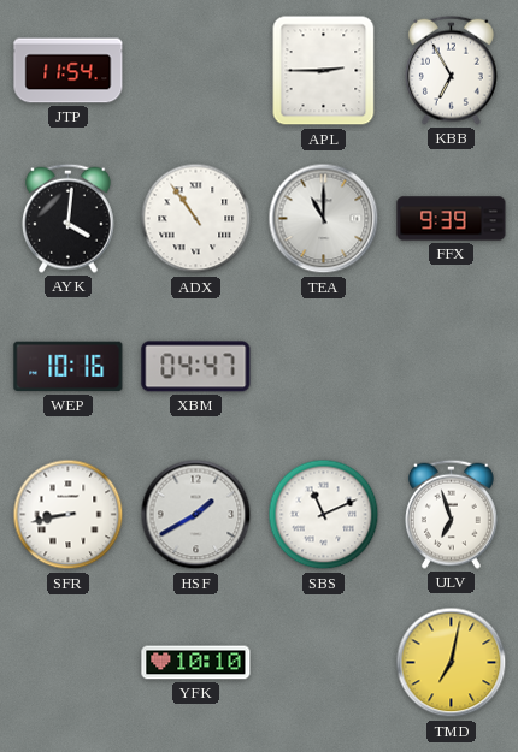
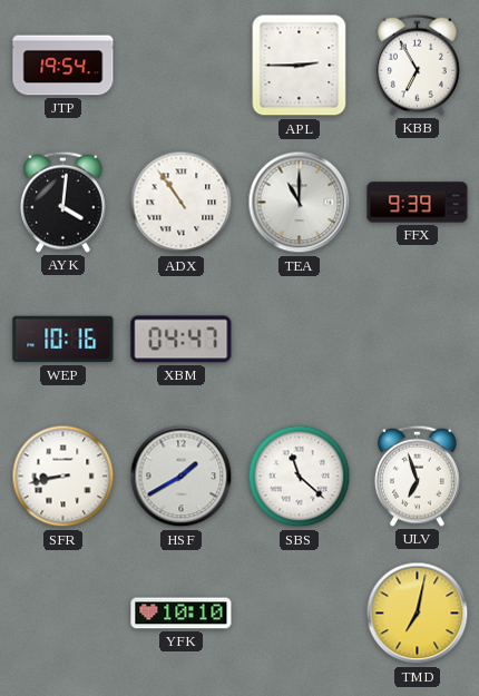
JTP: 11:54 -> 19:54 (63, 66)
SBS: 11:11 -> 11:22 (300, 477)
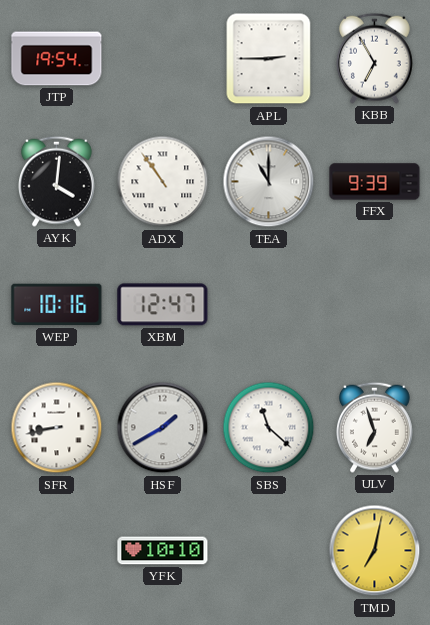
XBM: 04:47 -> 12:47 (163, 305)
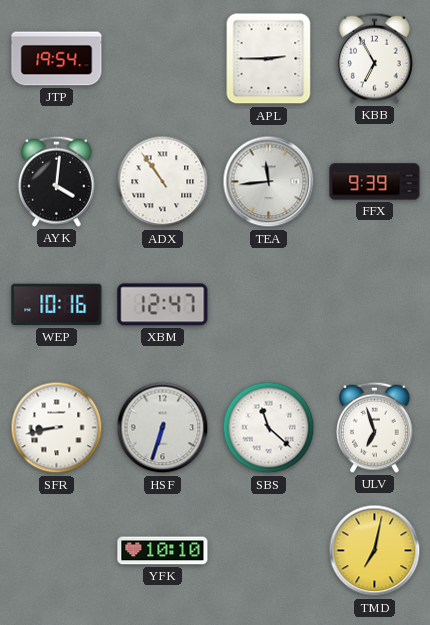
TEA: 11:00 -> 11:44 (269, 182)
HSF: 1:40 -> 6:33 (163, 428)
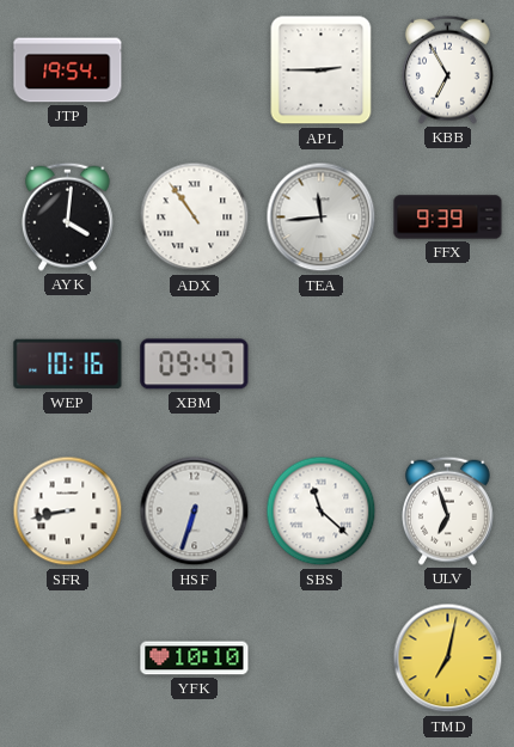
XBM: 12:47 -> 09:47 (195, 365)
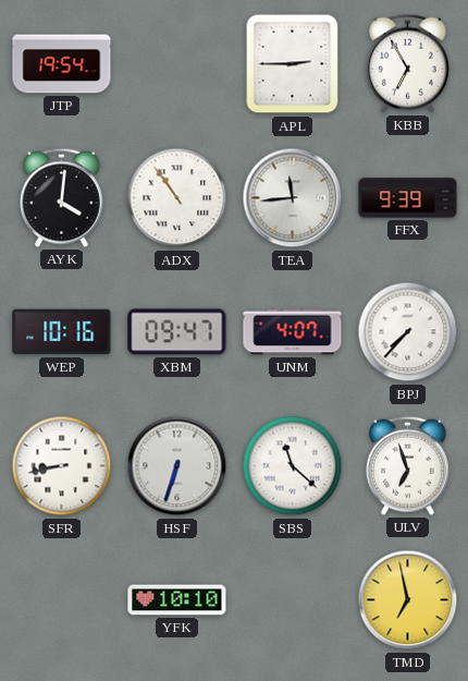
UNM: none -> 4:07 (293, 332)
BPJ: none -> 7:37 (408, 332)
TMD: 7:02 -> 6:58 (408, 600)
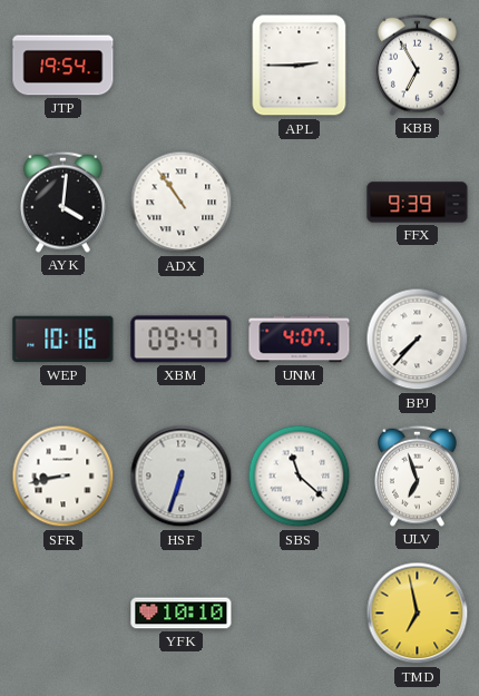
TEA: 11:44 -> none (293, 198)
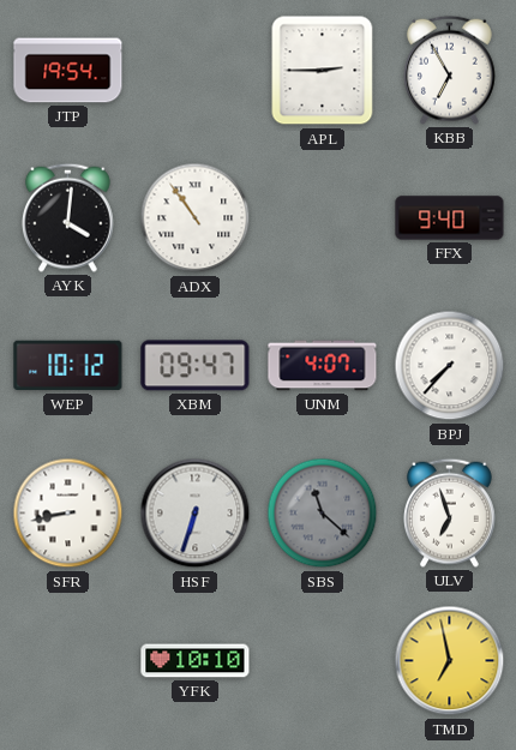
FFX: 9:39 -> 9:40 (450, 218)
WEP: 10:16 -> 10:12 (68, 366)
SBS dial: white -> grey (323, 514)
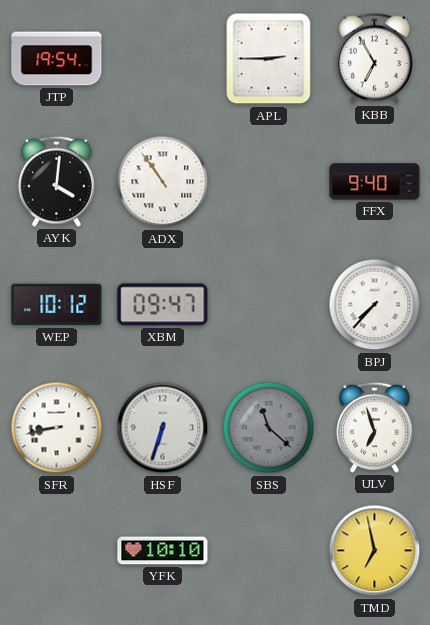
UNM: 4:07 -> none (323, 366)
